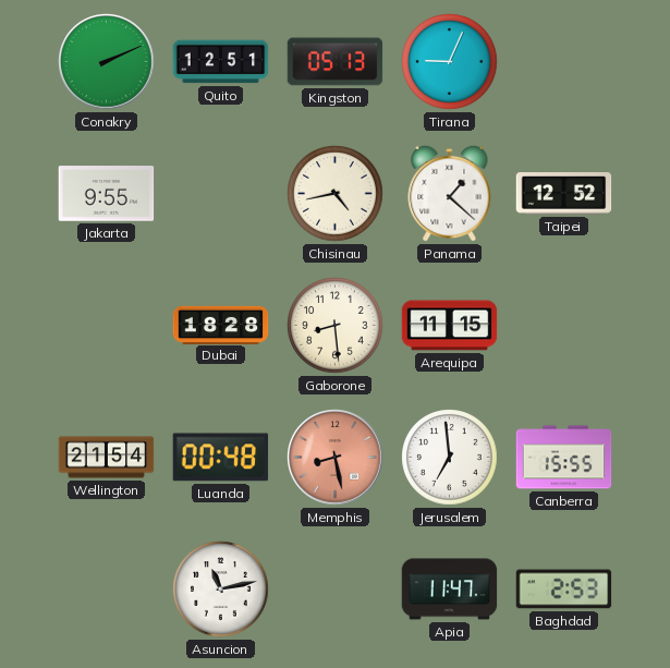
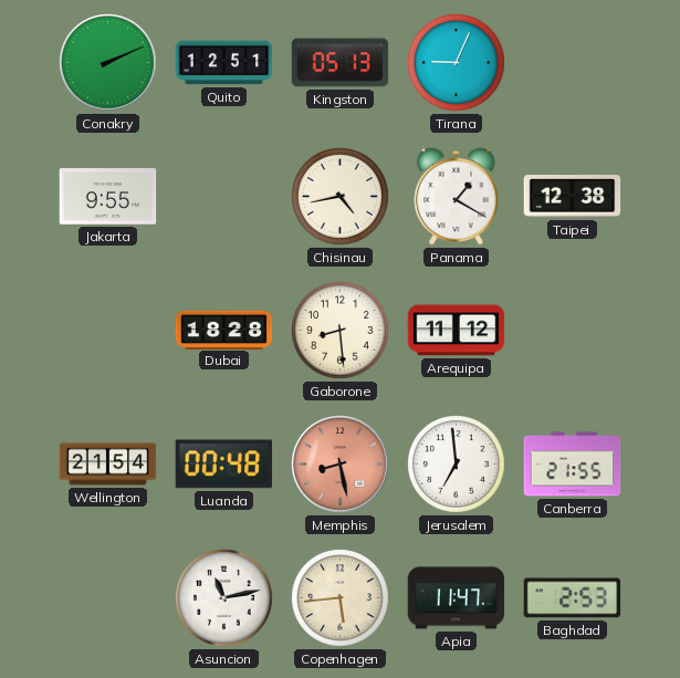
Panama: 1:22 -> 1:20 (457, 196)
Taipei: 12:52 -> 12:38 (573, 197)
Arequipa: 11:15 -> 11:12 (457, 331)
Canberra: 15:55 -> 21:55 (573, 465)
Copenhagen: none -> 5:44 (341, 598)
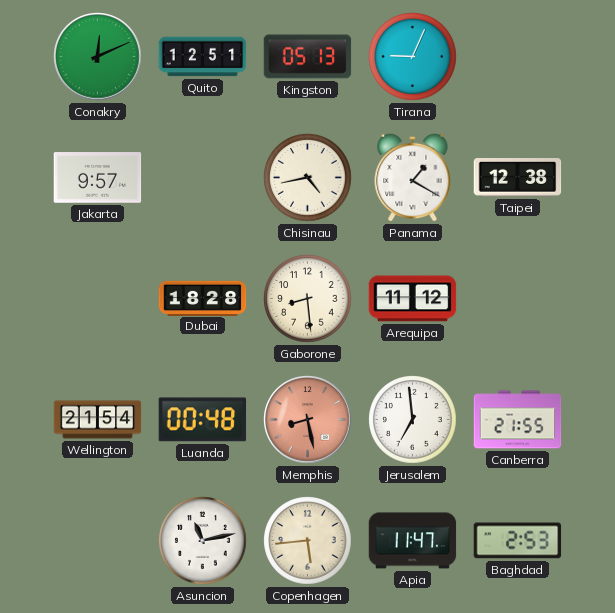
Conakry: 2:11 -> 12:11 (98, 57)
Jakarta: 9:55 -> 9:57 (98, 178)
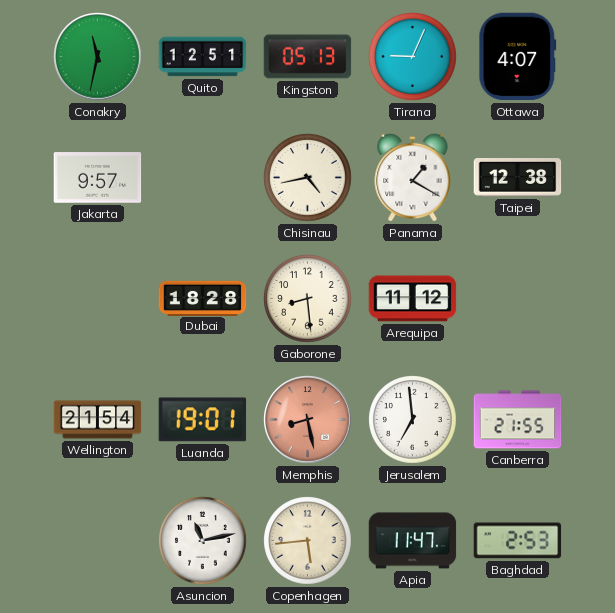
Conakry: 12:11 -> 11:32 (98, 57)
Ottawa: none -> 4:07 (518, 57)
Luanda: 00:48 -> 19:01 (203, 420)
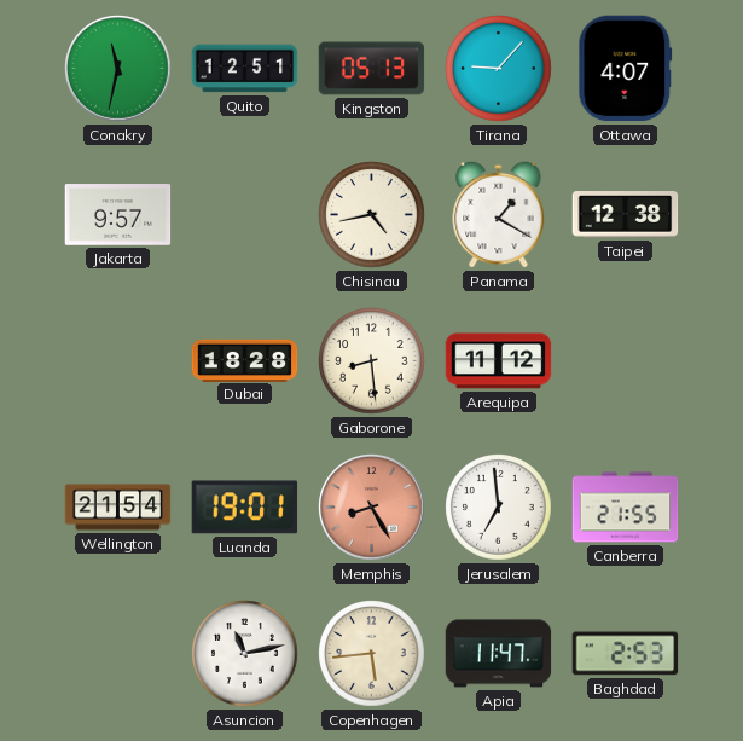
Tirana: 9:04 -> 9:07 (499, 69)
Memphis: 8:28 -> 8:25 (372, 508)
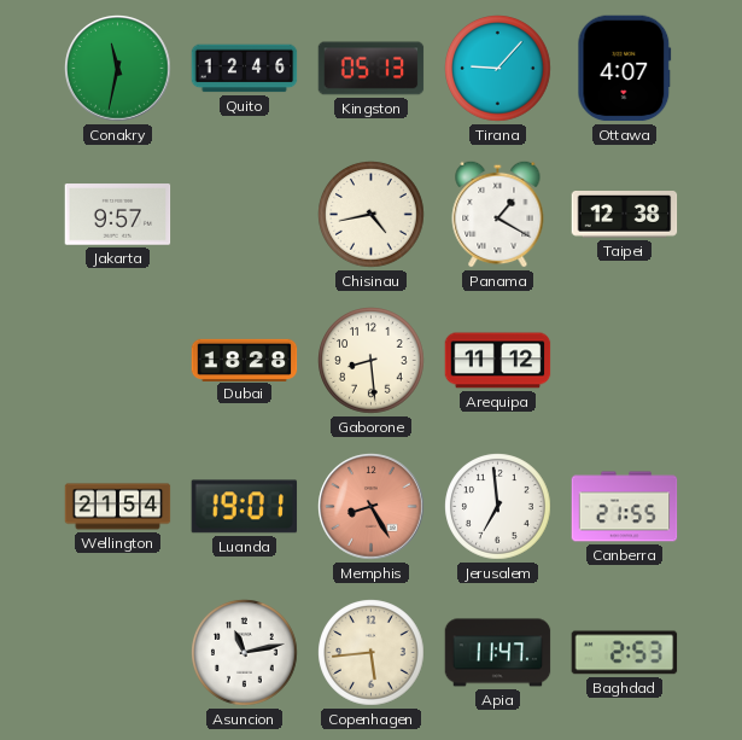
Quito: 12:51 -> 12:46 (245, 69)
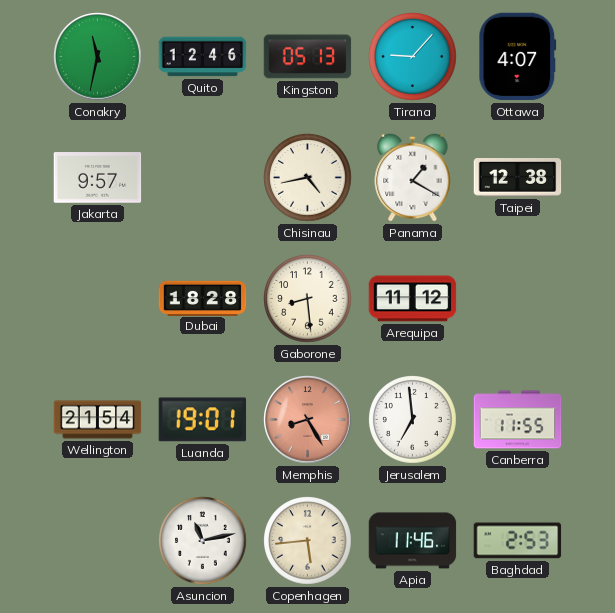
Canberra: 21:55 -> 11:55 (518, 420)
Apia: 11:47 -> 11:46 (413, 541)
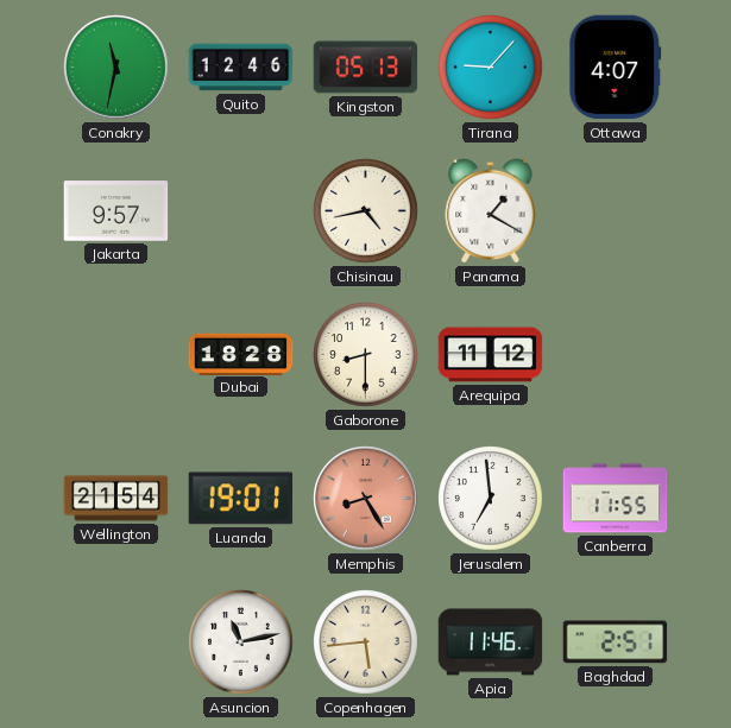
Taipei: 12:38 -> none (518, 178)
Gaborone: 8:29 -> 8:30 (366, 355)
Baghdad: 2:53 -> 2:51 (616, 642)
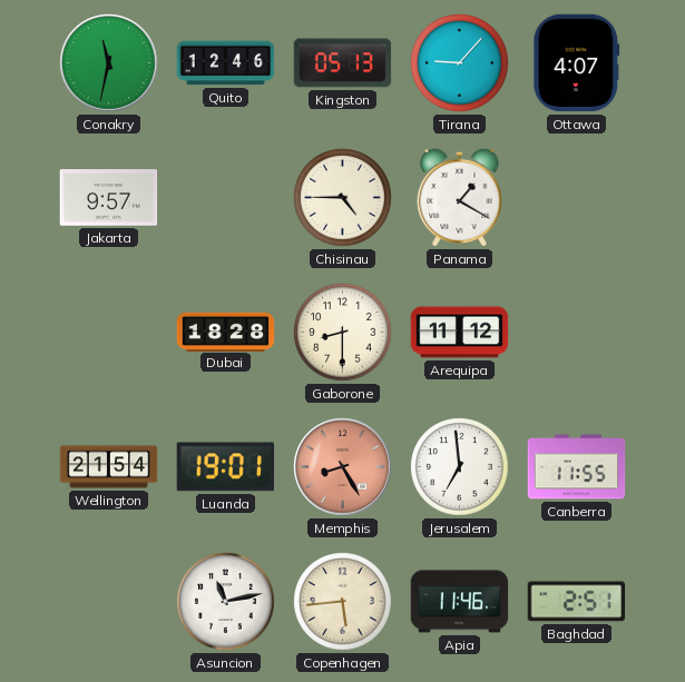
Chisinau: 4:43 -> 4:45 (343, 198)
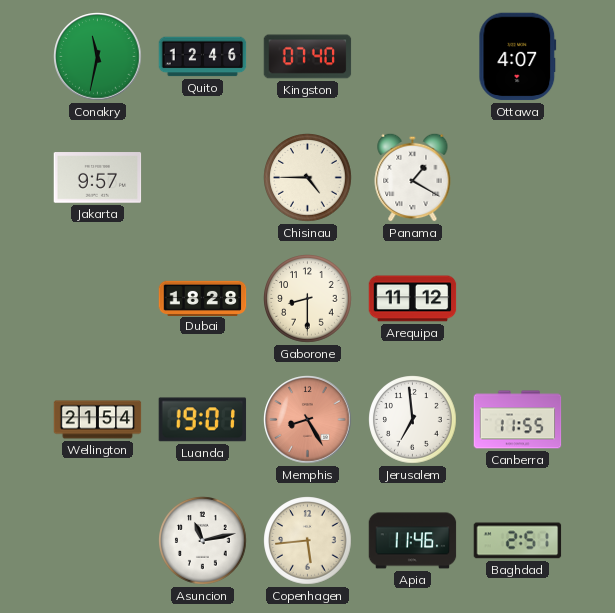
Kingston: 05:13 -> 07:40 (308, 57)
Tirana: 9:07 -> none (460, 63)
